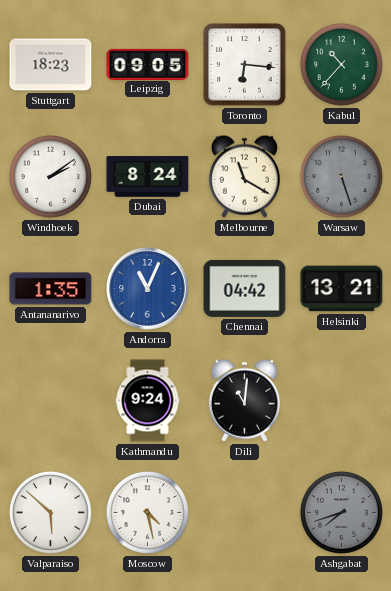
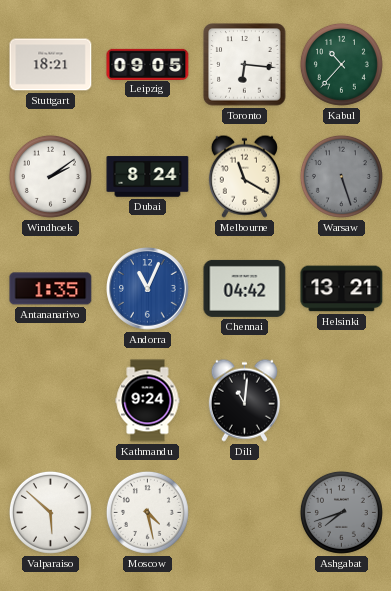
Stuttgart: 18:23 -> 18:21 (51, 65)
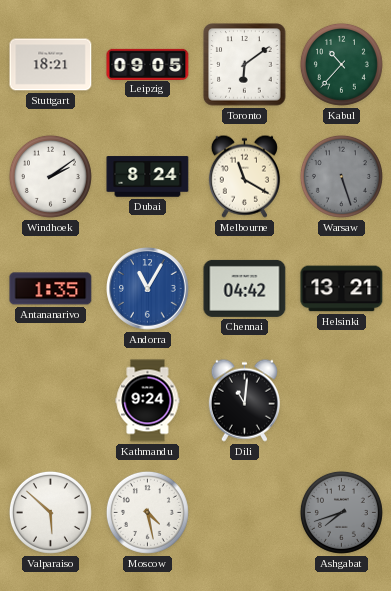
Toronto: 6:16 -> 6:09 (245, 65)
Andorra: 11:04 -> 11:05 (148, 289)
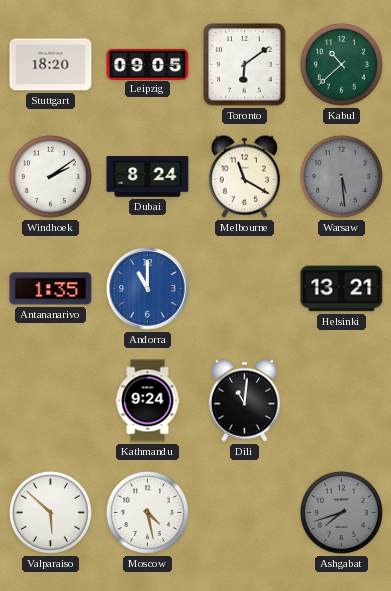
Stuttgart: 18:21 -> 18:20 (51, 65)
Kabul: 10:37 -> 10:38 (341, 64)
Warsaw: 5:27 -> 5:29 (341, 176)
Andorra: 11:05 -> 11:00 (148, 289)
Chennai: 04:42 -> none (245, 288)
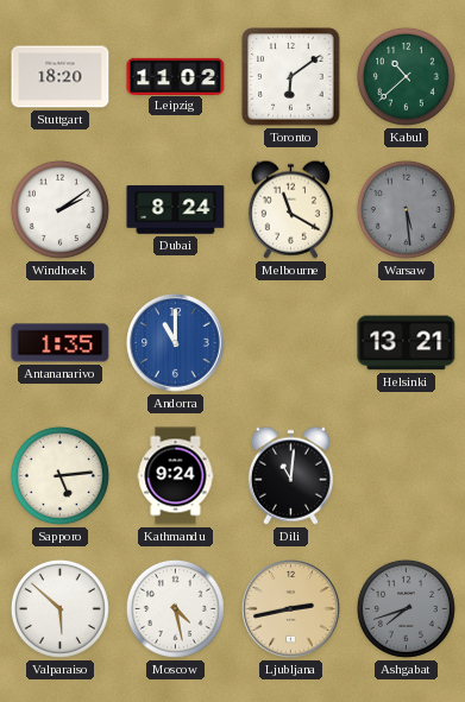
Leipzig: 09:05 -> 11:02 (176, 76)
Sapporo: none -> 5:14 (59, 475)
Ljubljana: none -> 2:43 (291, 609)
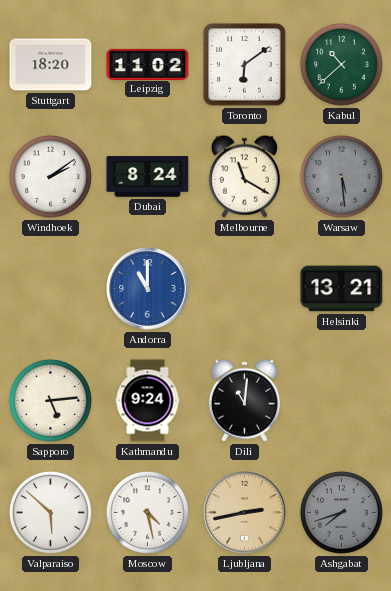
Antananarivo: 1:35 -> none (61, 343)
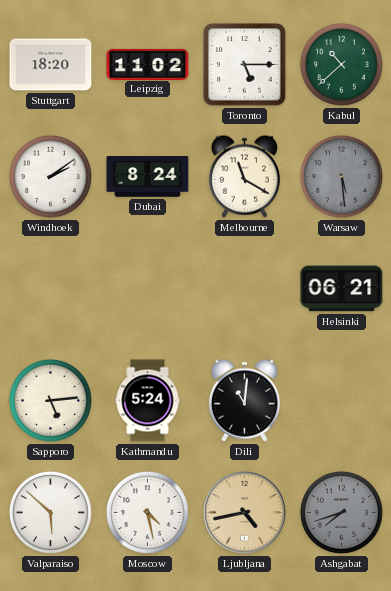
Toronto: 6:09 -> 5:15 (245, 65)
Andorra: 11:00 -> none (148, 289)
Helsinki: 13:21 -> 06:21 (342, 289)
Kathmandu: 9:24 -> 5:24 (148, 401)
Ljubljana: 2:43 -> 4:43 (245, 513)
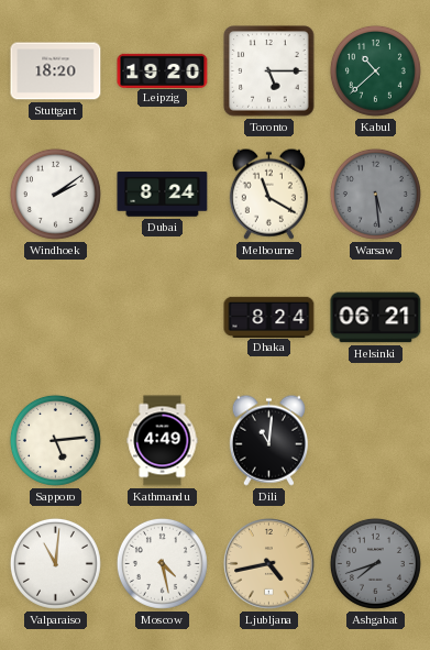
Leipzig: 11:02 -> 19:20 (163, 70)
Dhaka: none -> 8:24 (269, 317)
Kathmandu: 5:24 -> 4:49 (163, 441)
Valparaiso: 5:52 -> 11:01 (55, 563)
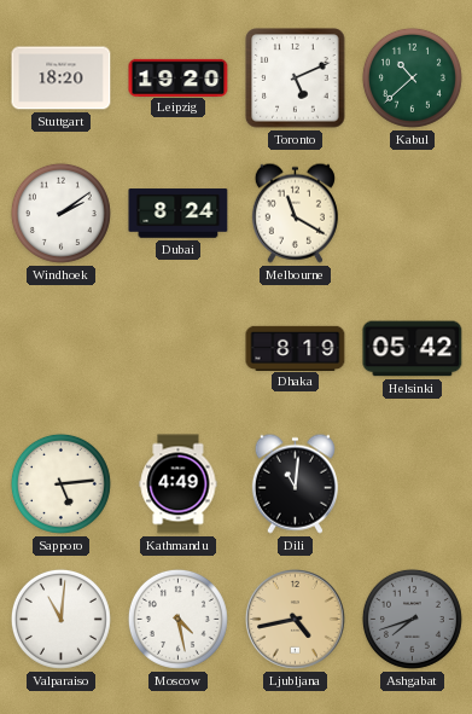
Toronto: 5:15 -> 5:11 (296, 79)
Warsaw: 5:29 -> none (375, 194)
Dhaka: 8:24 -> 8:19 (296, 348)
Helsinki: 06:21 -> 05:42 (413, 349)
